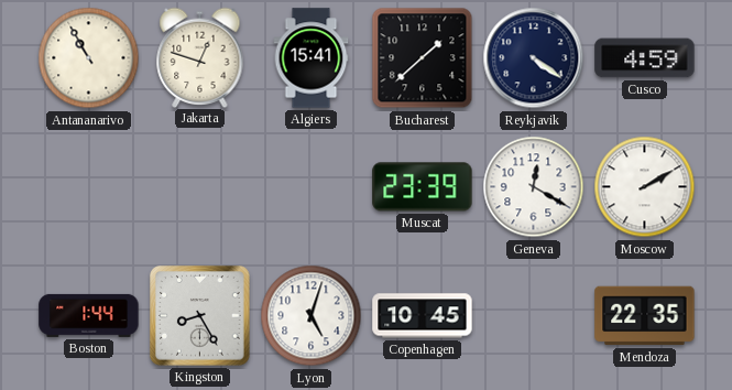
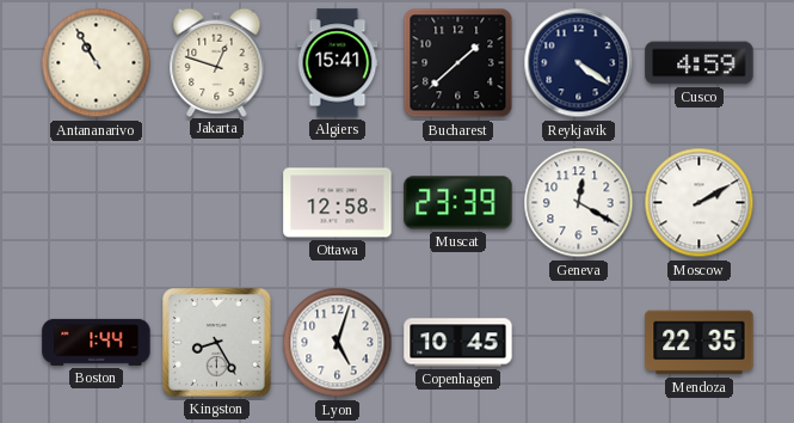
Ottawa: none -> 12:58 (338, 203)
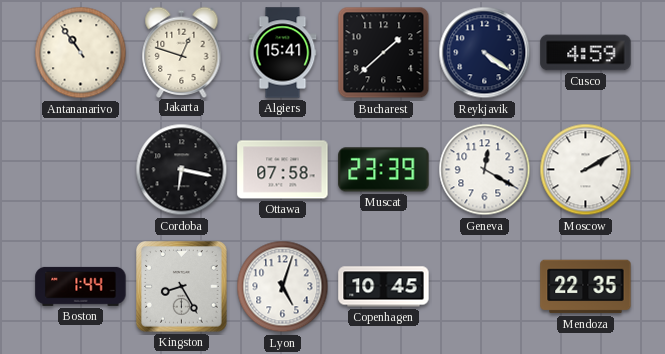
Antananarivo: 10:55 -> 10:54 (81, 53)
Cordoba: none -> 6:17 (182, 170)
Ottawa: 12:58 -> 07:58 (283, 170)
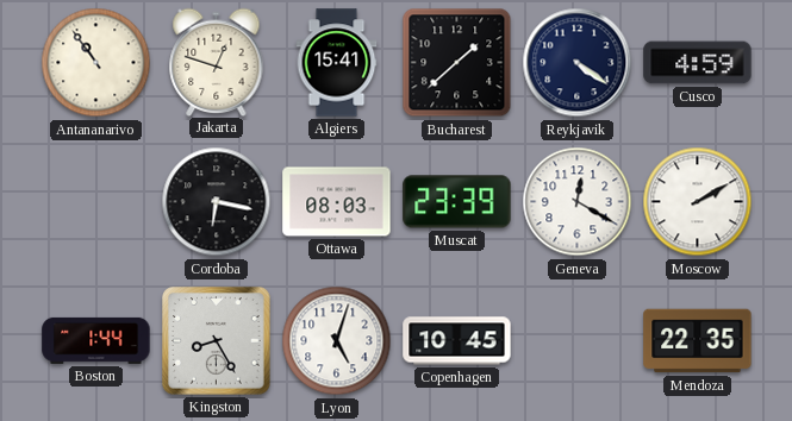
Ottawa: 07:58 -> 08:03 (337, 202)
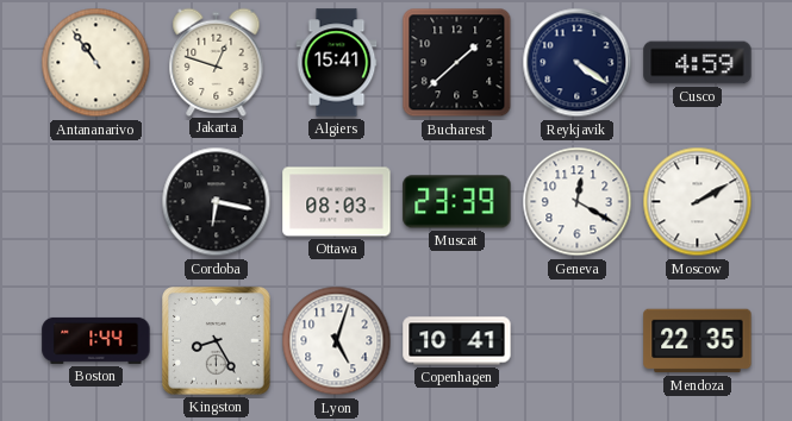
Copenhagen: 10:45 -> 10:41 (457, 341)
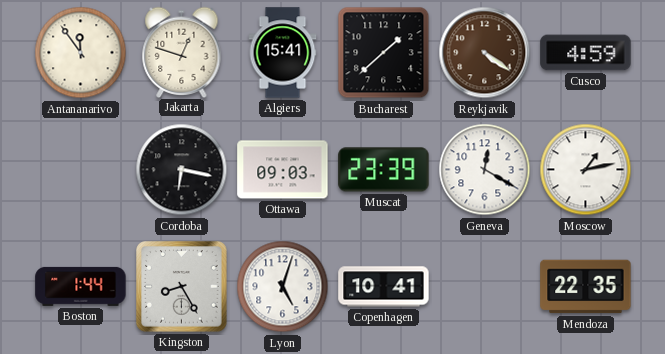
Antananarivo: 10:54 -> 11:54 (81, 53)
Reykjavik dial: navy -> brown (485, 53)
Ottawa: 08:03 -> 09:03 (283, 170)
Moscow: 2:10 -> 1:13 (586, 170)
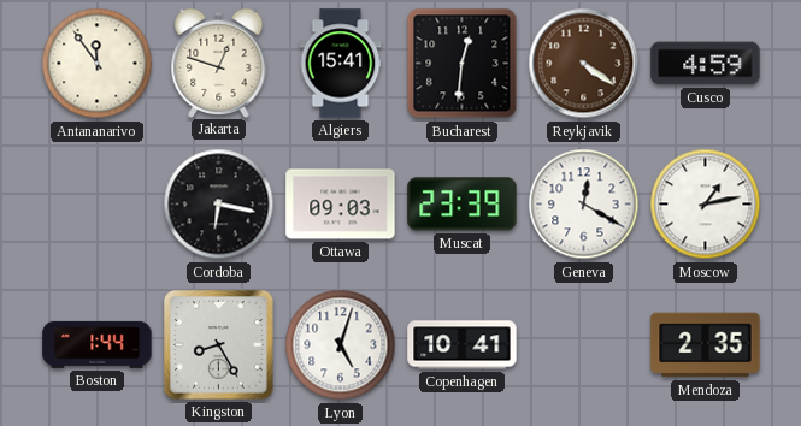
Bucharest: 1:38 -> 12:31 (463, 64)
Mendoza: 22:35 -> 2:35 (706, 345)
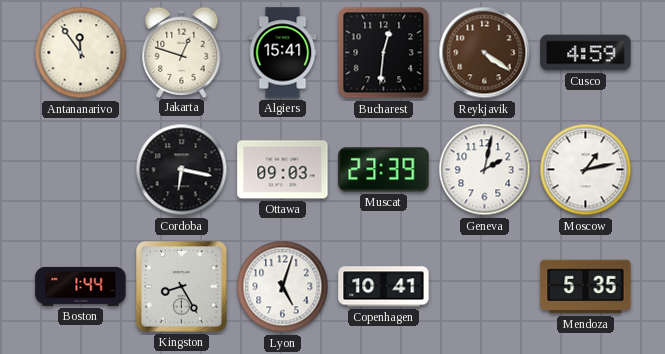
Geneva: 12:20 -> 2:02 (485, 170)
Mendoza: 2:35 -> 5:35 (586, 287)
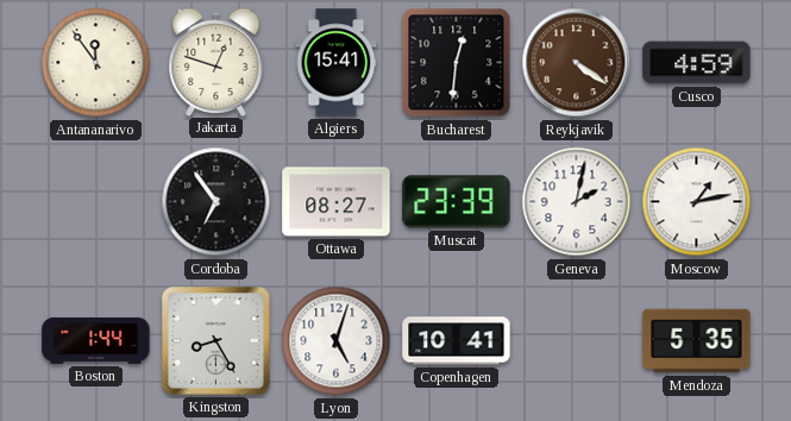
Cordoba: 6:17 -> 6:54 (216, 202)
Ottawa: 09:03 -> 08:27 (337, 202)
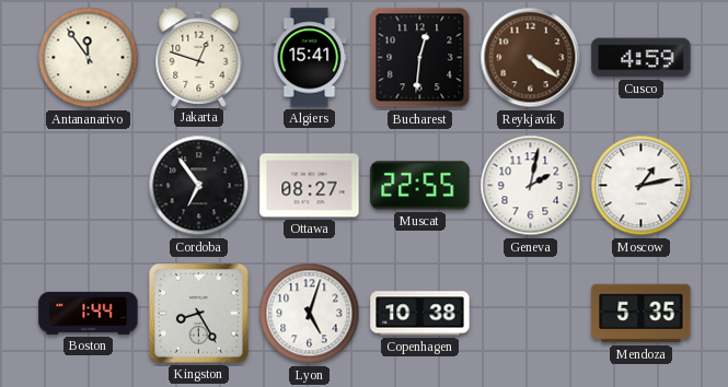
Muscat: 23:39 -> 22:55 (420, 186)
Copenhagen: 10:41 -> 10:38 (420, 314)
